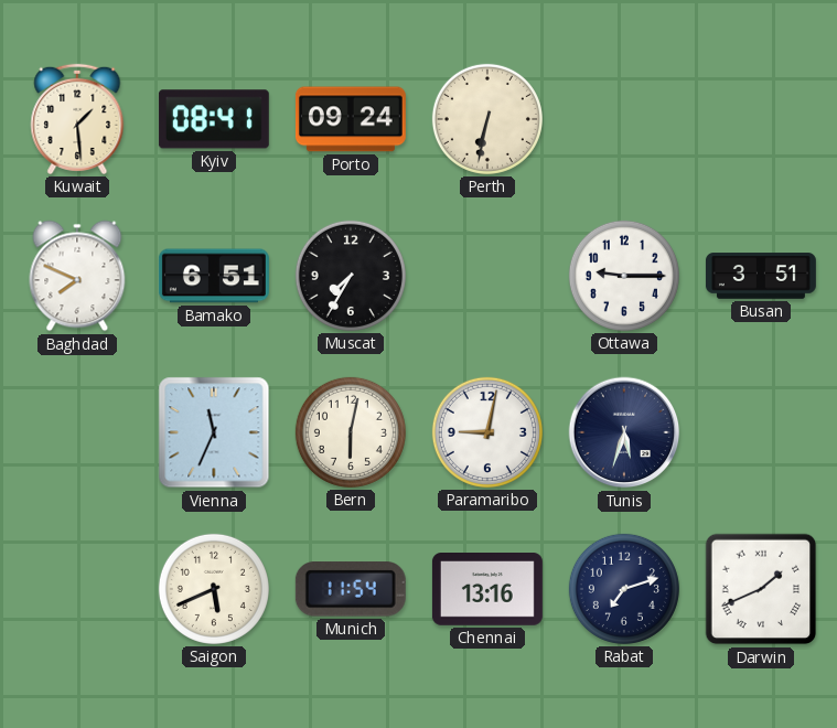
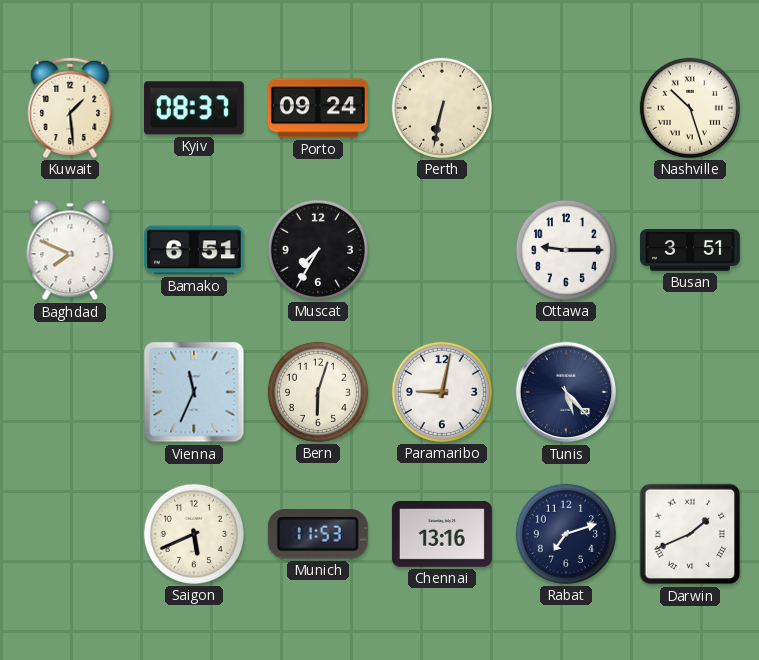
Kyiv: 08:41 -> 08:37 (194, 108)
Nashville: none -> 10:27 (690, 108)
Bern: 6:02 -> 6:03 (318, 392)
Tunis: 5:33 -> 5:23 (566, 392)
Munich: 11:54 -> 11:53 (318, 534)
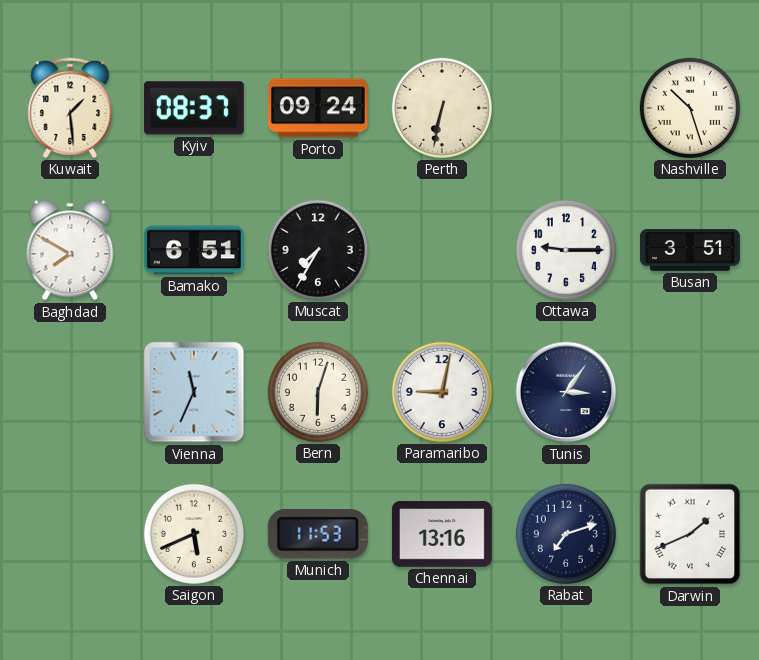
Baghdad: 7:49 -> 7:50 (70, 250)
Tunis: 5:23 -> 3:06 (566, 392)
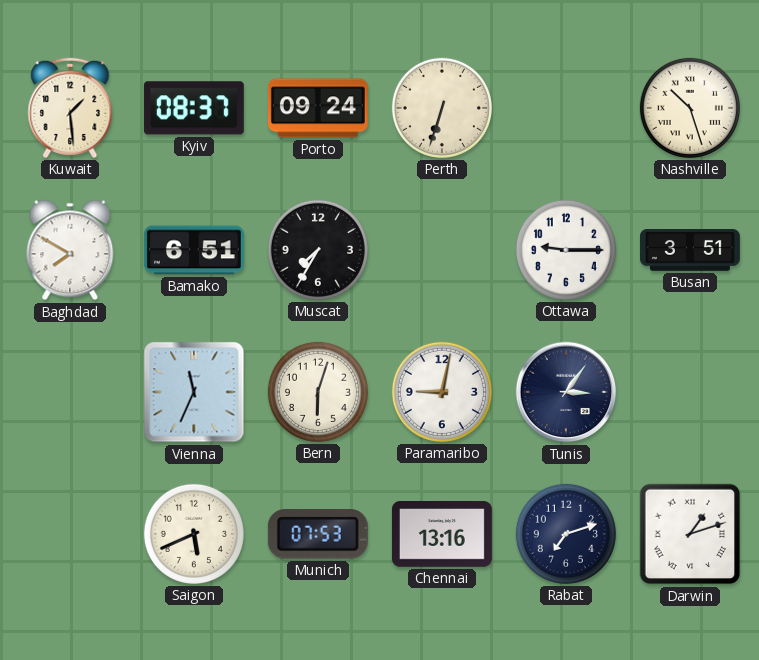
Perth: 6:32 -> 6:33 (442, 108)
Munich: 11:53 -> 07:53 (318, 534)
Darwin: 1:41 -> 1:12 (690, 534)
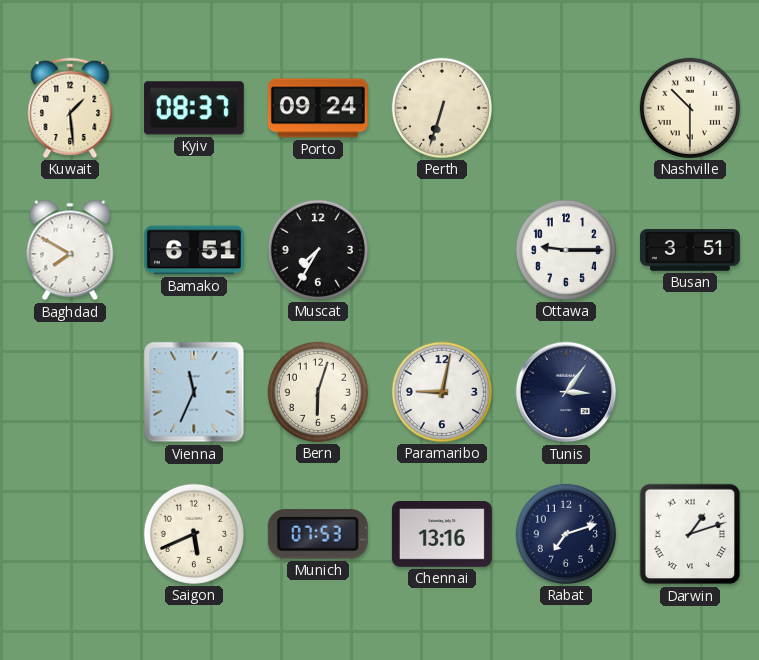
Nashville: 10:27 -> 10:30 (690, 108)
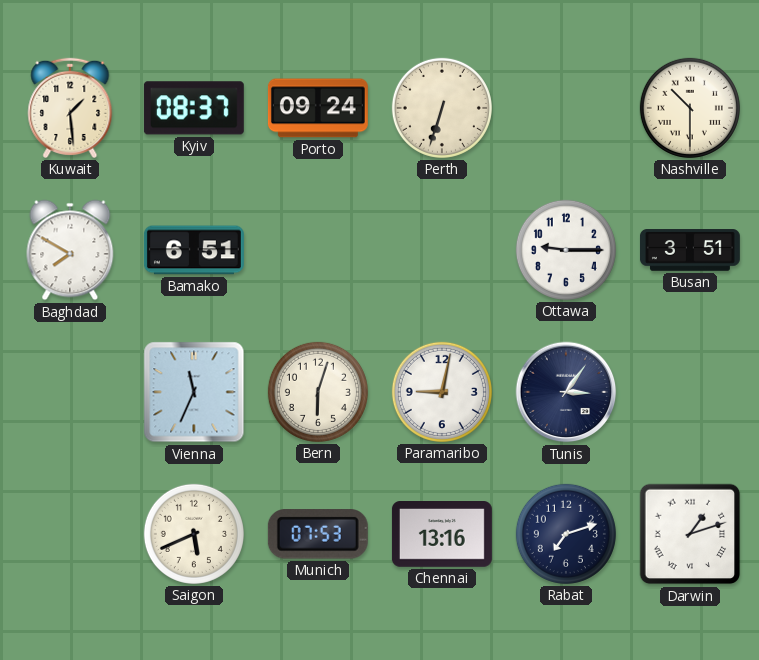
Muscat: 7:35 -> none (318, 250)
